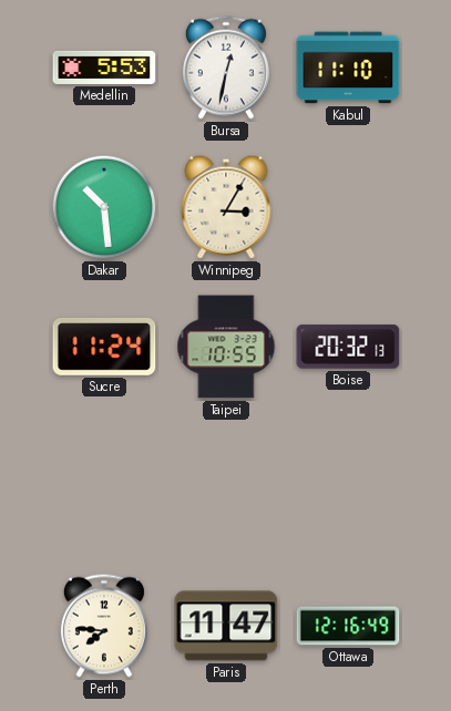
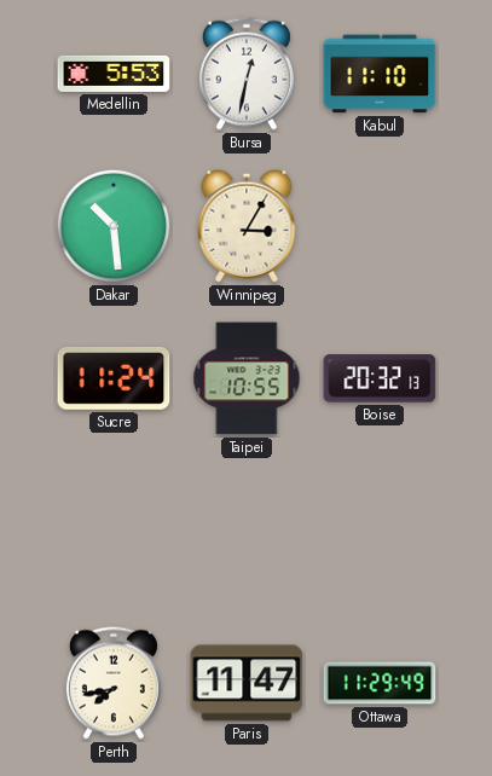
Perth: 7:46 -> 7:43 (114, 683)
Ottawa: 12:16 -> 11:29 (380, 683)
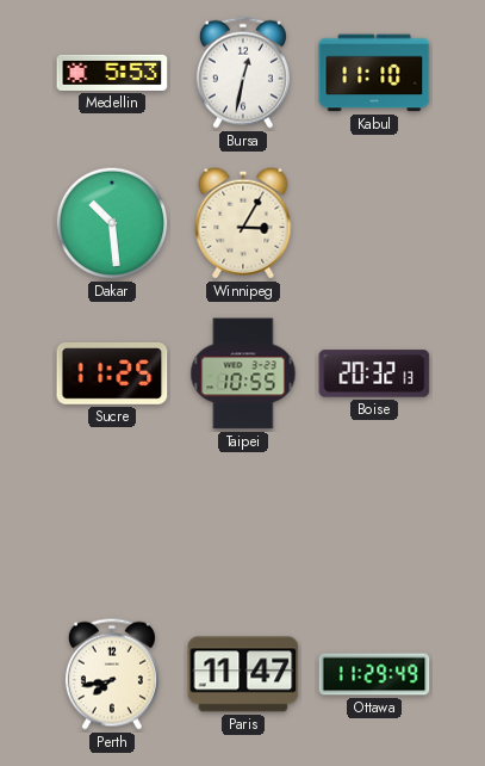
Sucre: 11:24 -> 11:25 (112, 373)
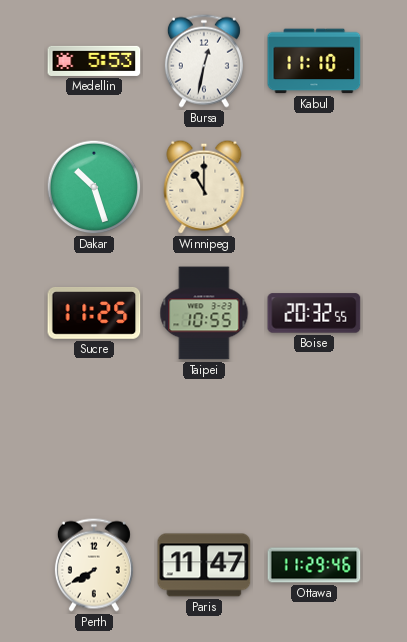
Dakar: 10:29 -> 10:27 (94, 187)
Winnipeg: 3:05 -> 11:00 (204, 187)
Boise: 20:32:13 -> 20:32:55 (314, 313)
Perth: 7:43 -> 7:40 (94, 565)
Ottawa: 11:29:49 -> 11:29:46 (314, 565)
